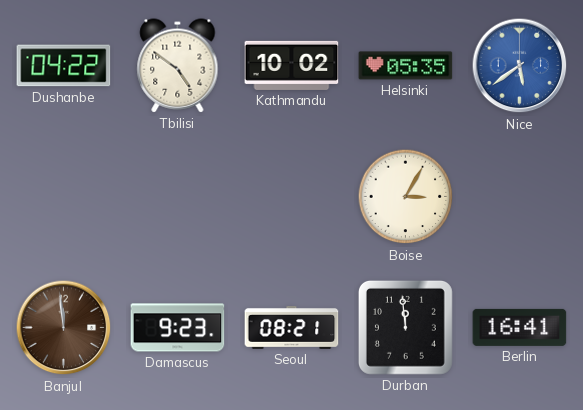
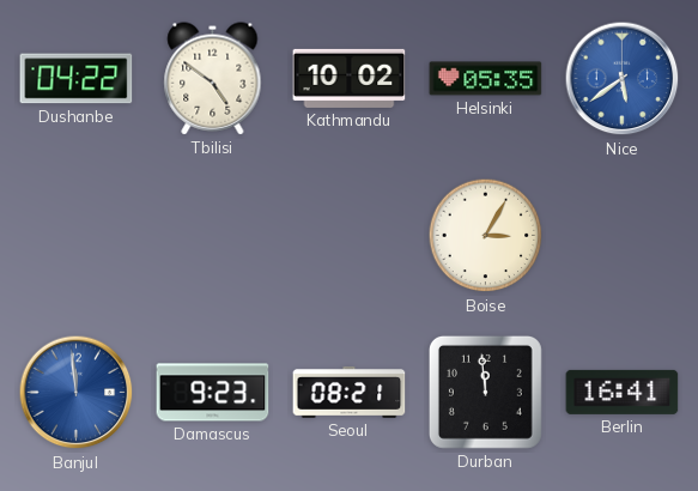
Banjul dial: brown -> blue (77, 393)
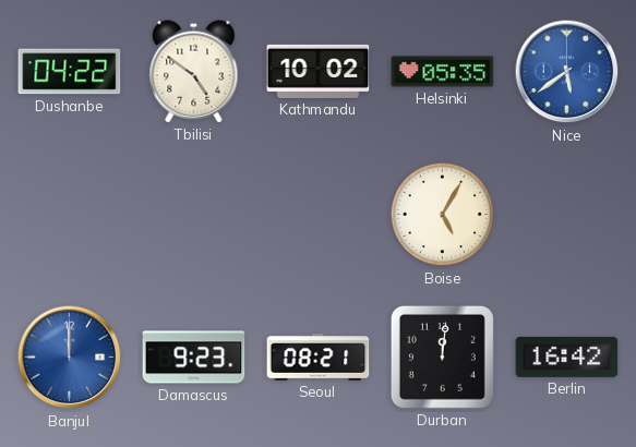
Boise: 3:05 -> 5:05 (443, 215)
Banjul: 11:59 -> 12:00 (70, 358)
Durban: 11:59 -> 12:01 (442, 357)
Berlin: 16:41 -> 16:42 (567, 357)
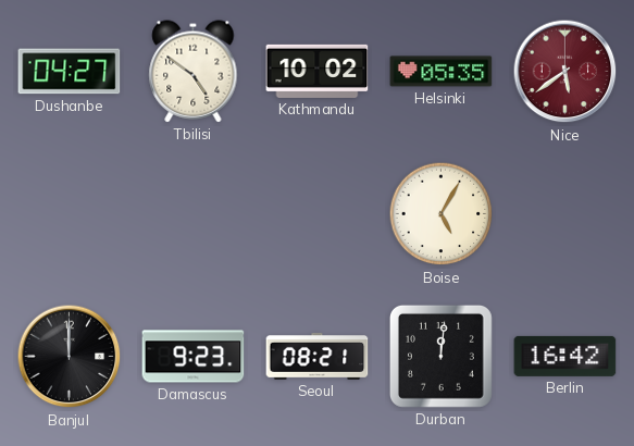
Dushanbe: 04:22 -> 04:27 (70, 72)
Nice dial: blue -> burgundy (565, 72)
Banjul dial: blue -> black (70, 357)
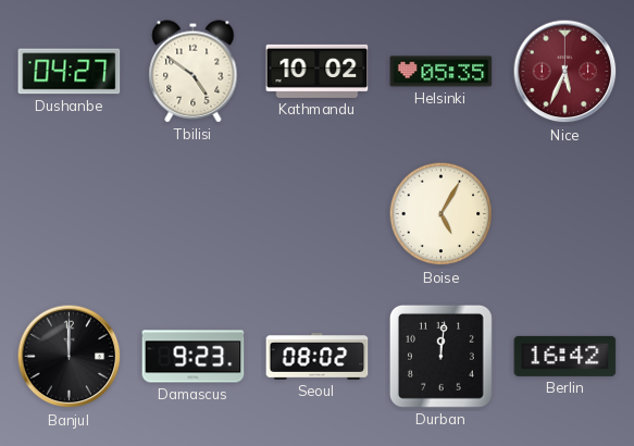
Nice: 5:39 -> 5:34 (565, 72)
Seoul: 08:21 -> 08:02 (318, 356)
